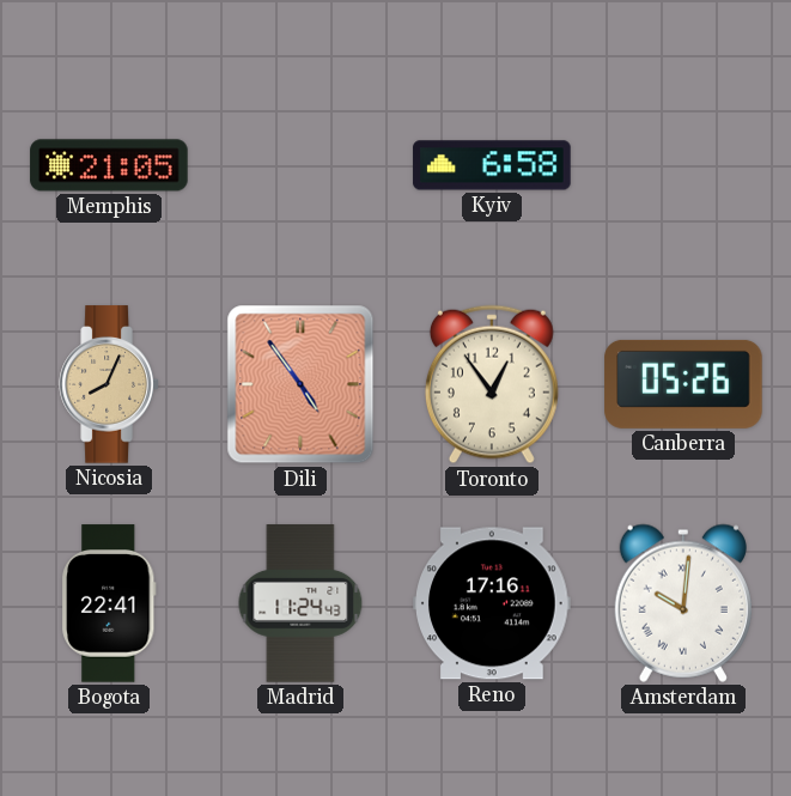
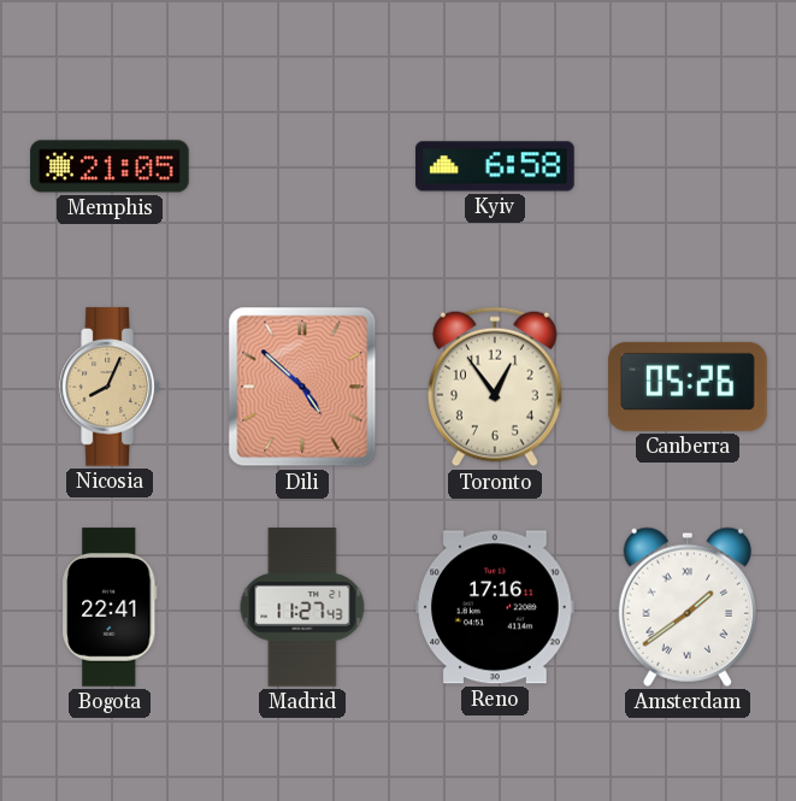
Dili: 4:54 -> 4:52 (302, 387)
Madrid: 11:24 -> 11:27 (302, 607)
Amsterdam: 10:01 -> 1:39 (688, 607)
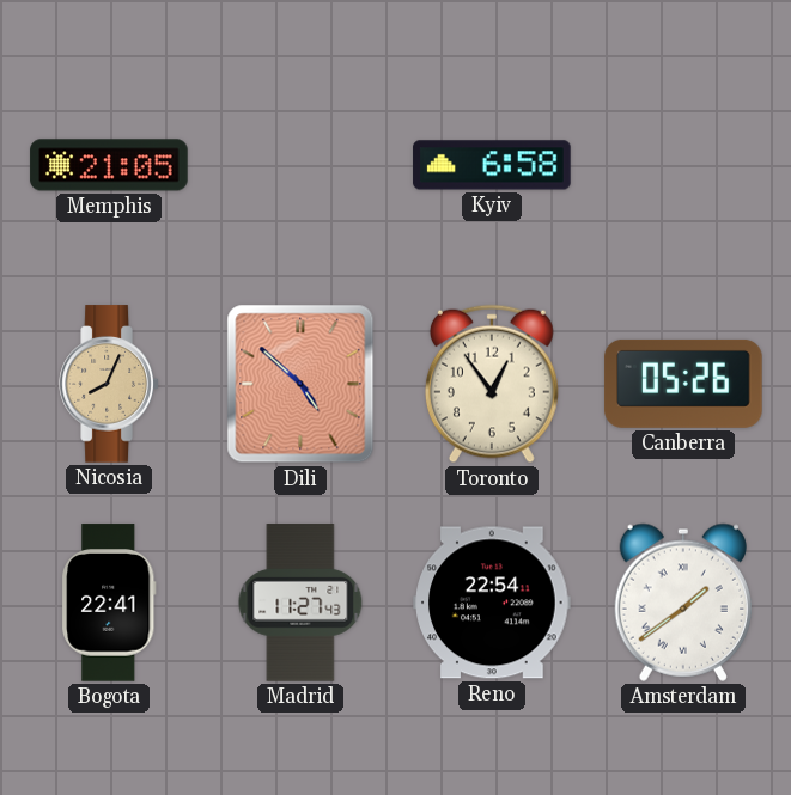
Reno: 17:16 -> 22:54 (492, 603)
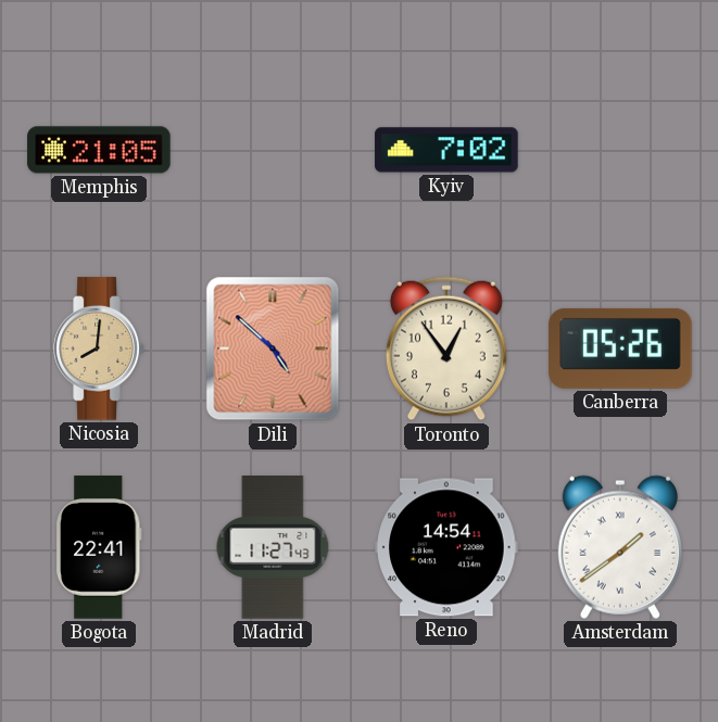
Kyiv: 6:58 -> 7:02 (446, 150)
Nicosia: 8:04 -> 8:01 (99, 349)
Reno: 22:54 -> 14:54 (446, 547)
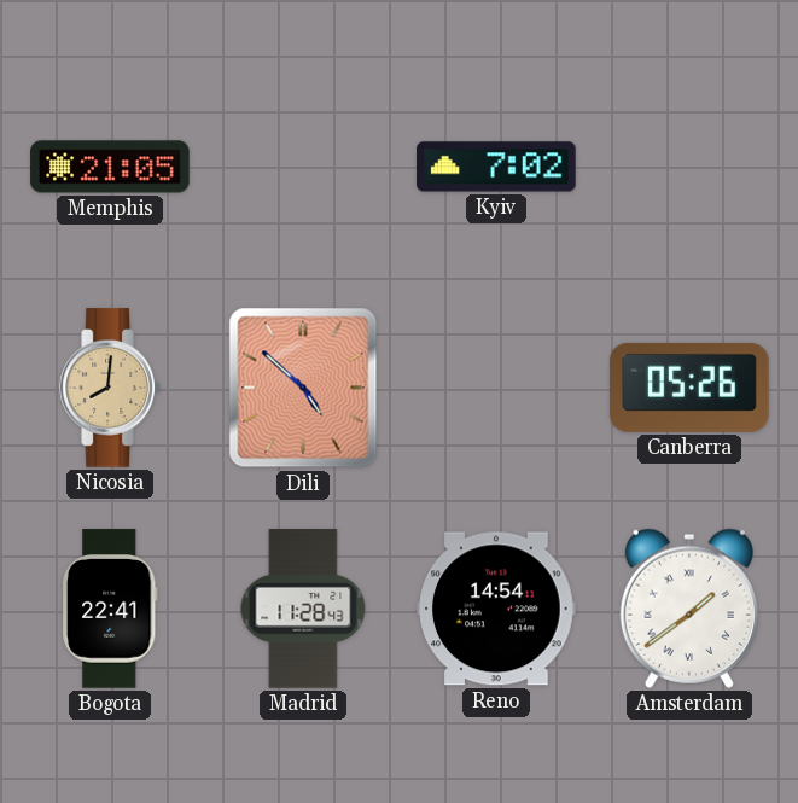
Toronto: 12:54 -> none (446, 349)
Madrid: 11:27 -> 11:28 (303, 609)
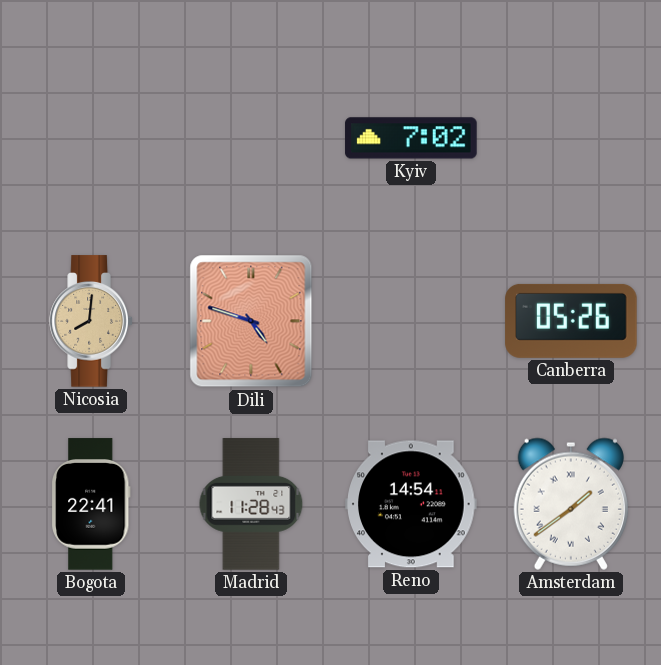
Memphis: 21:05 -> none (110, 167)
Dili: 4:52 -> 4:48 (251, 321)
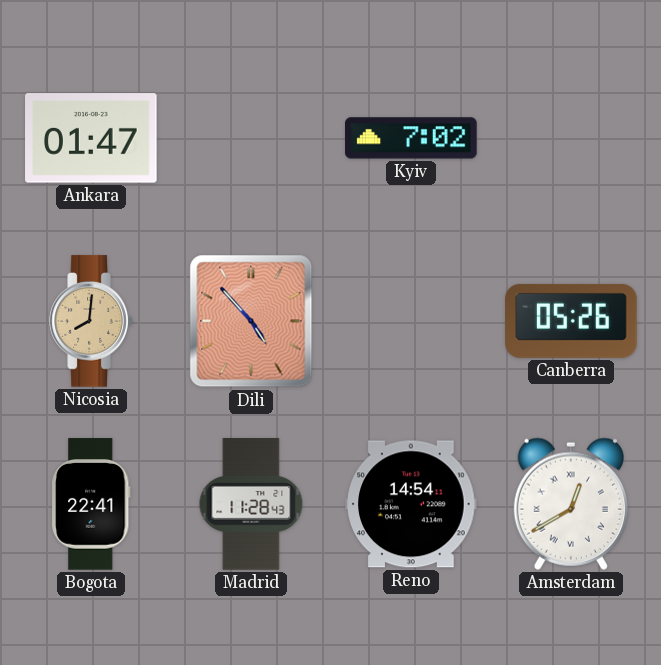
Ankara: none -> 01:47 (91, 138)
Dili: 4:48 -> 4:53 (251, 321)
Amsterdam: 1:39 -> 12:40 (571, 504)
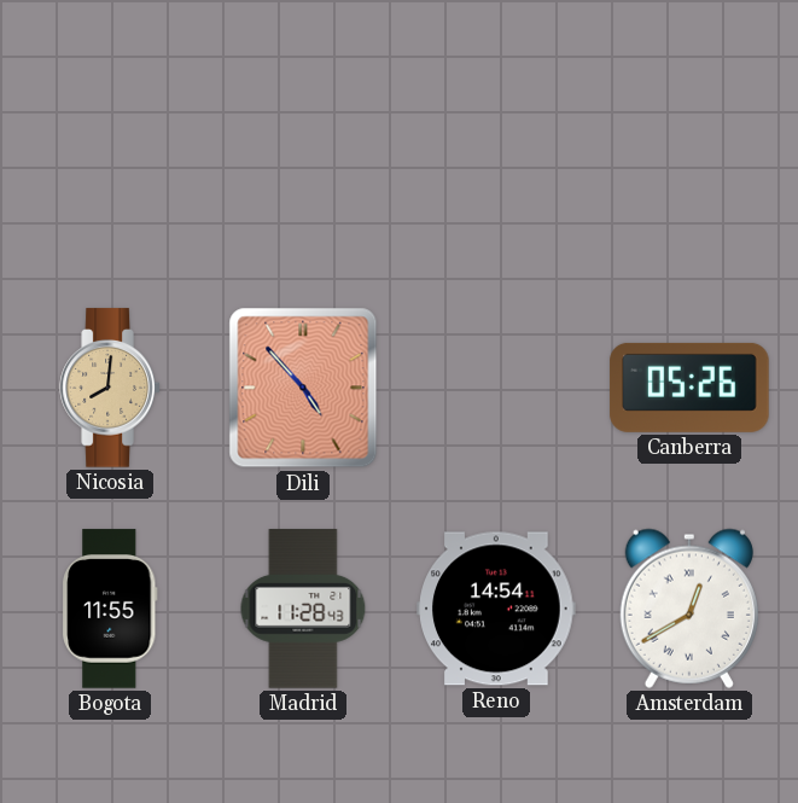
Ankara: 01:47 -> none (91, 138)
Kyiv: 7:02 -> none (411, 138)
Bogota: 22:41 -> 11:55 (111, 609)
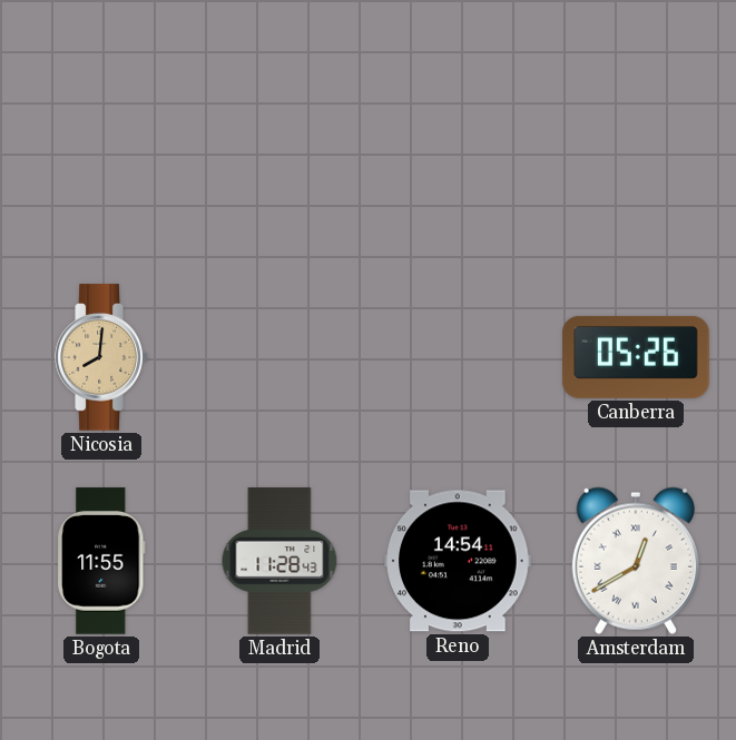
Dili: 4:53 -> none (303, 388)
